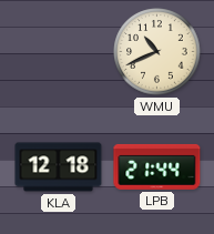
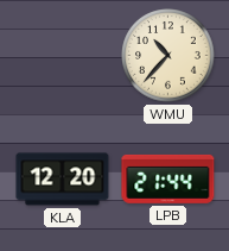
WMU: 10:41 -> 10:37 (168, 56)
KLA: 12:18 -> 12:20 (63, 180)
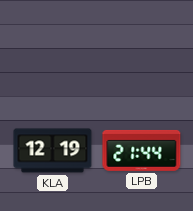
WMU: 10:37 -> none (168, 56)
KLA: 12:20 -> 12:19 (53, 151)
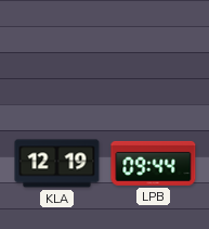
LPB: 21:44 -> 09:44 (154, 163)
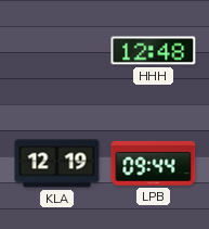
HHH: none -> 12:48 (154, 51)
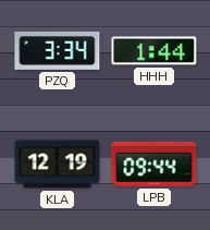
PZQ: none -> 3:34 (58, 50)
HHH: 12:48 -> 1:44 (155, 51)
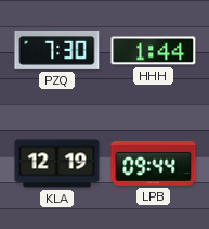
PZQ: 3:34 -> 7:30 (57, 50)
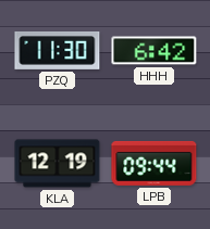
PZQ: 7:30 -> 11:30 (58, 50)
HHH: 1:44 -> 6:42 (155, 51)
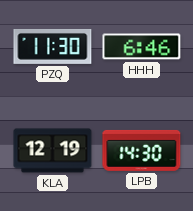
HHH: 6:42 -> 6:46 (142, 47)
LPB: 09:44 -> 14:30 (142, 150)
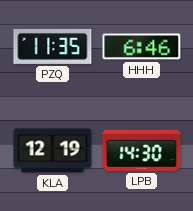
PZQ: 11:30 -> 11:35 (53, 46)
